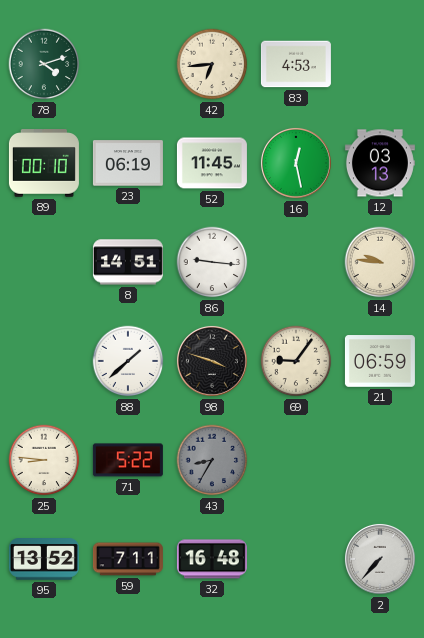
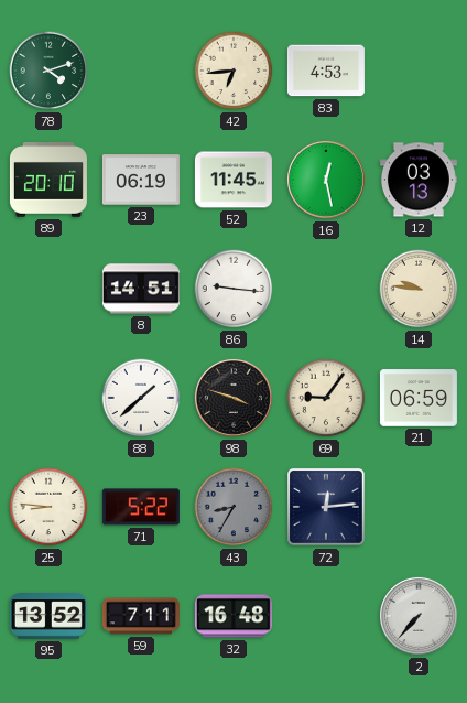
89: 00:10 -> 20:10 (48, 180)
72: none -> 12:14 (327, 508)
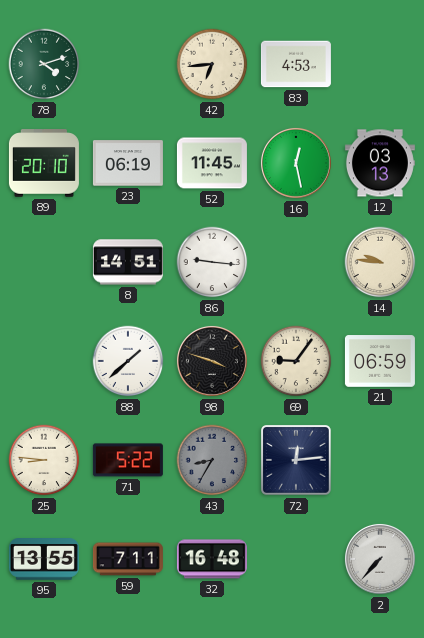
95: 13:52 -> 13:55 (44, 559)
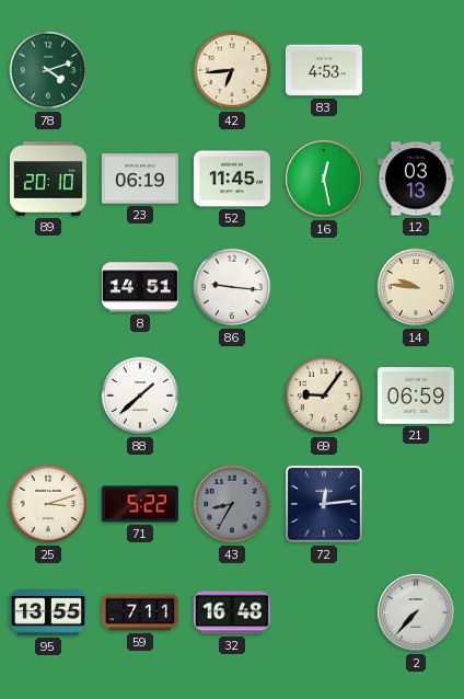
98: 3:48 -> none (212, 361)
25: 8:46 -> 3:12 (48, 504)
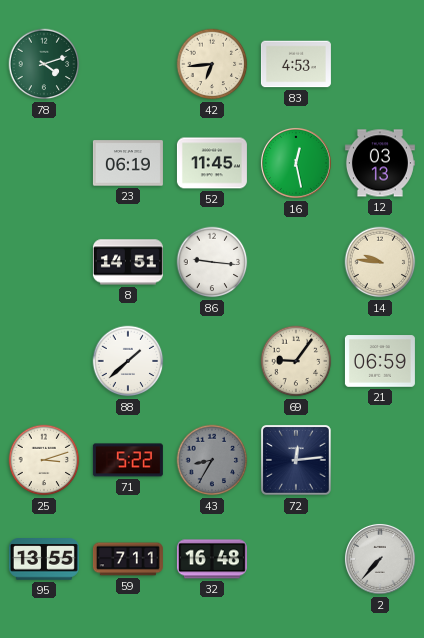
89: 20:10 -> none (48, 179)
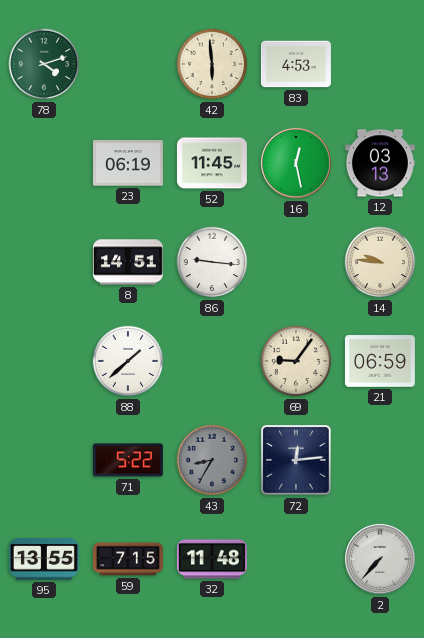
42: 6:44 -> 5:59 (212, 64)
25: 3:12 -> none (44, 460)
59: 7:11 -> 7:15 (128, 559)
32: 16:48 -> 11:48 (212, 559)
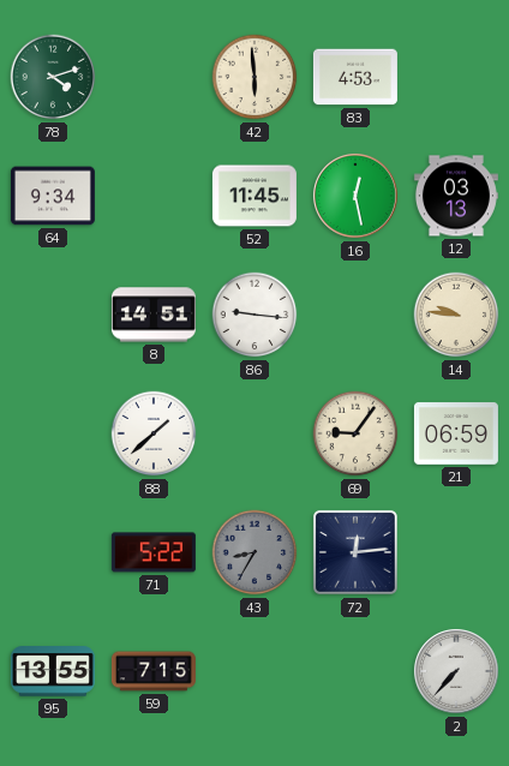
64: none -> 9:34 (53, 196)
23: 06:19 -> none (128, 163)
32: 11:48 -> none (212, 559)
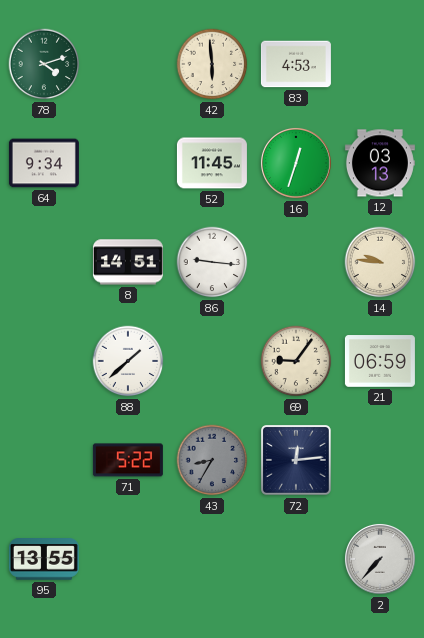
16: 12:28 -> 12:33 (296, 163)
59: 7:15 -> none (154, 671)
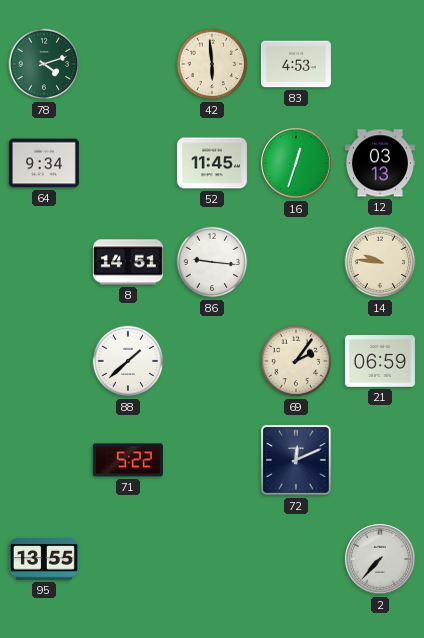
69: 9:06 -> 2:06 (296, 361)
43: 8:35 -> none (212, 460)
72: 12:14 -> 12:11 (297, 461)
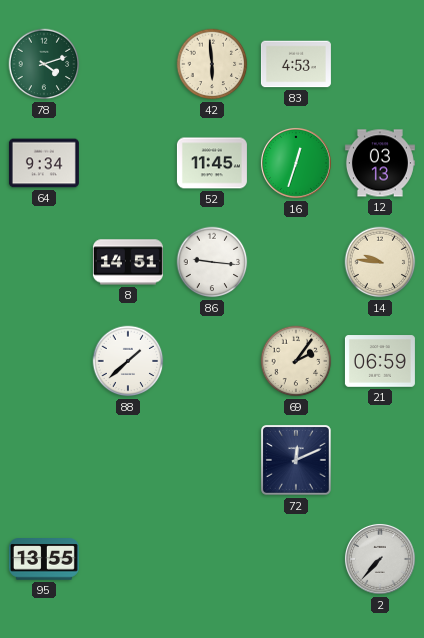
71: 5:22 -> none (128, 460)
